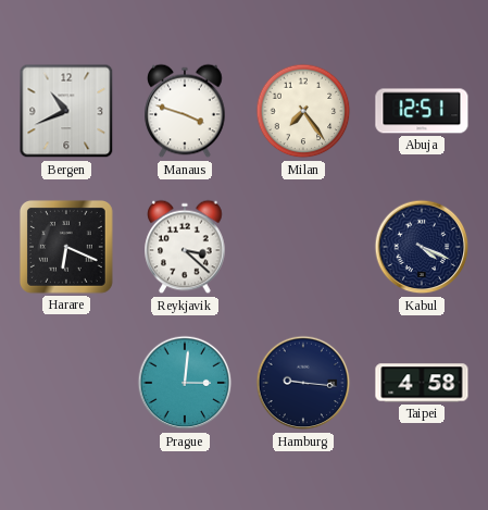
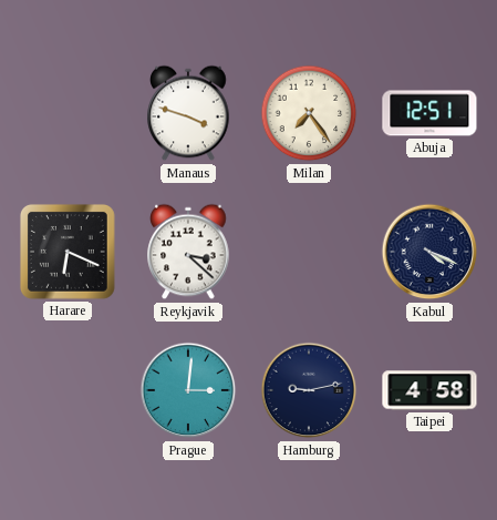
Bergen: 10:41 -> none (66, 111)
Hamburg: 9:16 -> 9:13 (309, 390)
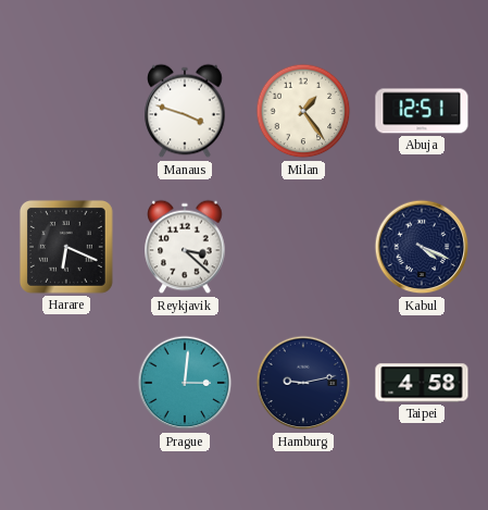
Milan: 7:24 -> 1:24 (303, 111)
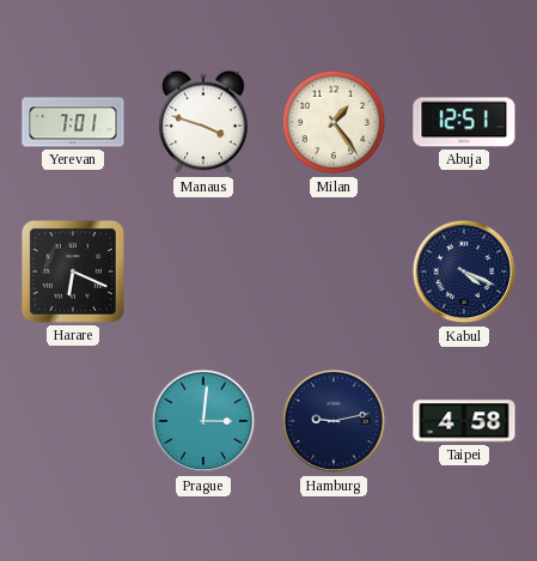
Yerevan: none -> 7:01 (73, 122)
Reykjavik: 3:22 -> none (185, 247)
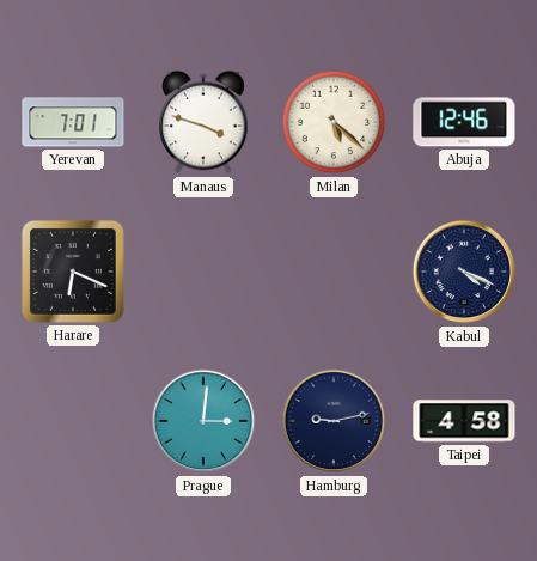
Milan: 1:24 -> 5:22 (334, 122)
Abuja: 12:51 -> 12:46 (464, 122)
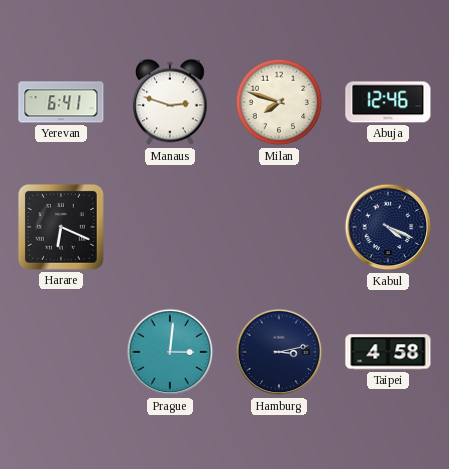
Yerevan: 7:01 -> 6:41 (61, 102)
Manaus: 3:48 -> 2:48 (170, 102)
Milan: 5:22 -> 7:48 (279, 102)
Hamburg: 9:13 -> 3:13 (279, 352)
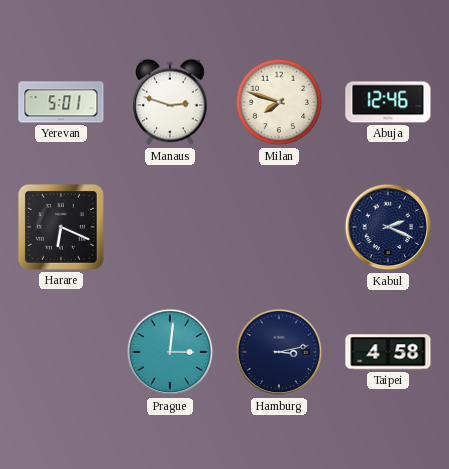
Yerevan: 6:41 -> 5:01 (61, 102)
Kabul: 4:19 -> 2:19 (388, 227)
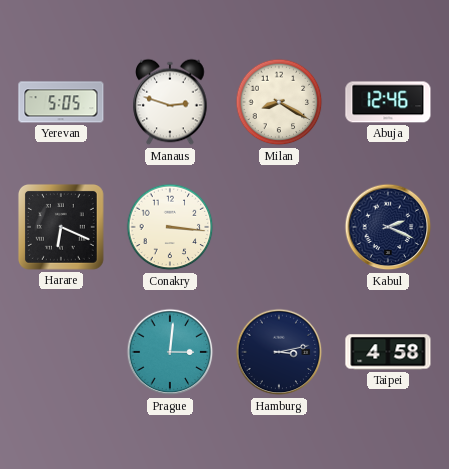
Yerevan: 5:01 -> 5:05 (61, 102)
Milan: 7:48 -> 8:20 (279, 102)
Conakry: none -> 3:16 (170, 227)
